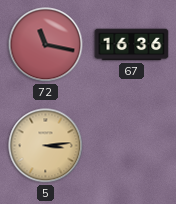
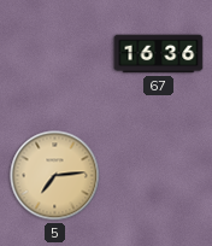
72: 11:17 -> none (46, 45)
5: 3:14 -> 7:14 (55, 176)
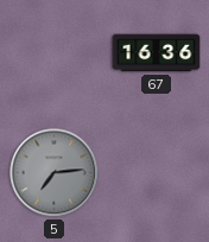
5 dial: champagne -> grey (55, 173)
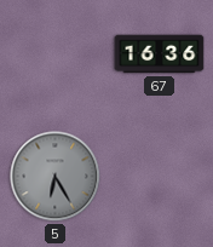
5: 7:14 -> 6:25 (56, 177)
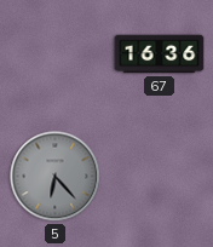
5: 6:25 -> 6:23 (56, 177)
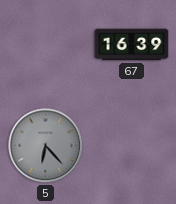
67: 16:36 -> 16:39 (132, 45)
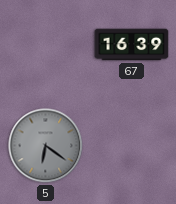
5: 6:23 -> 6:21 (46, 146)
